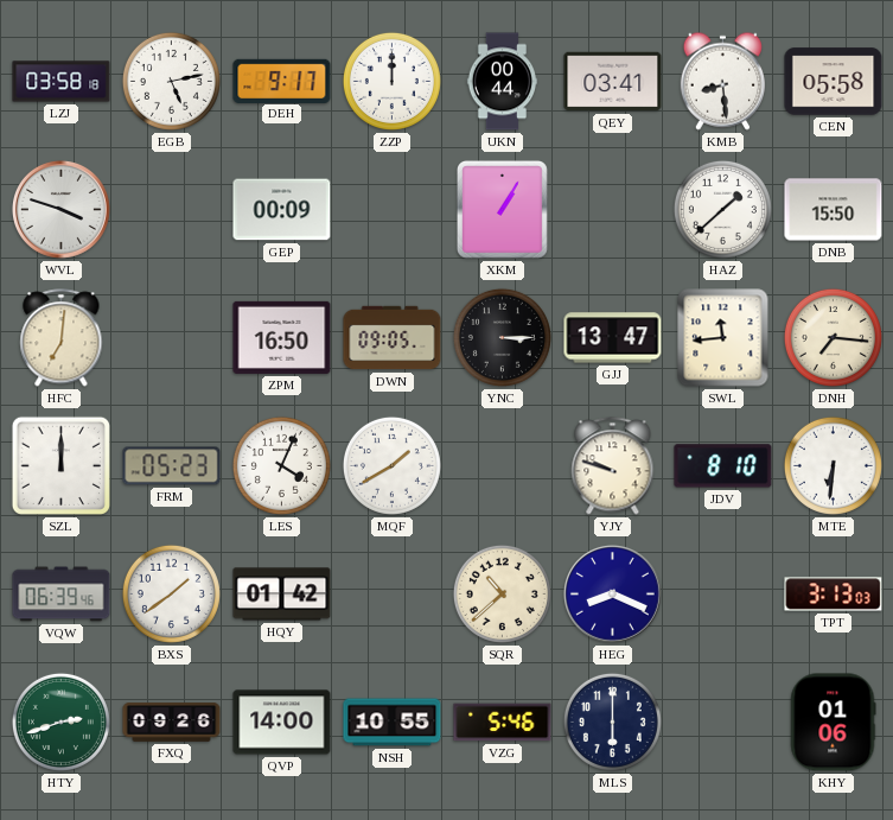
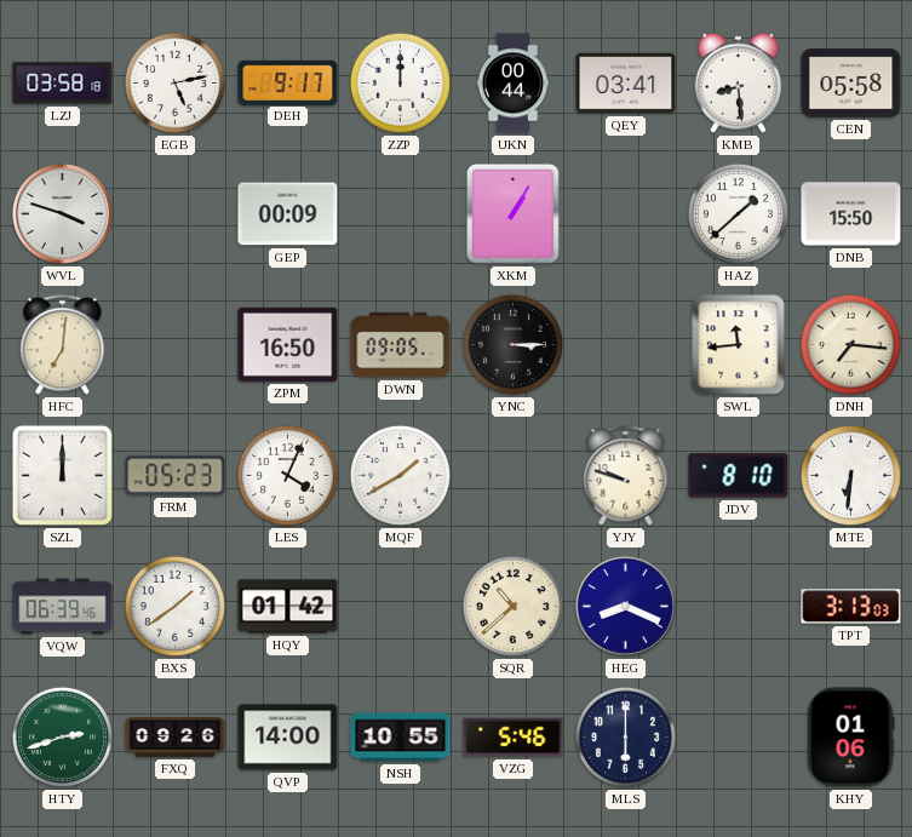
GJJ: 13:47 -> none (613, 338)
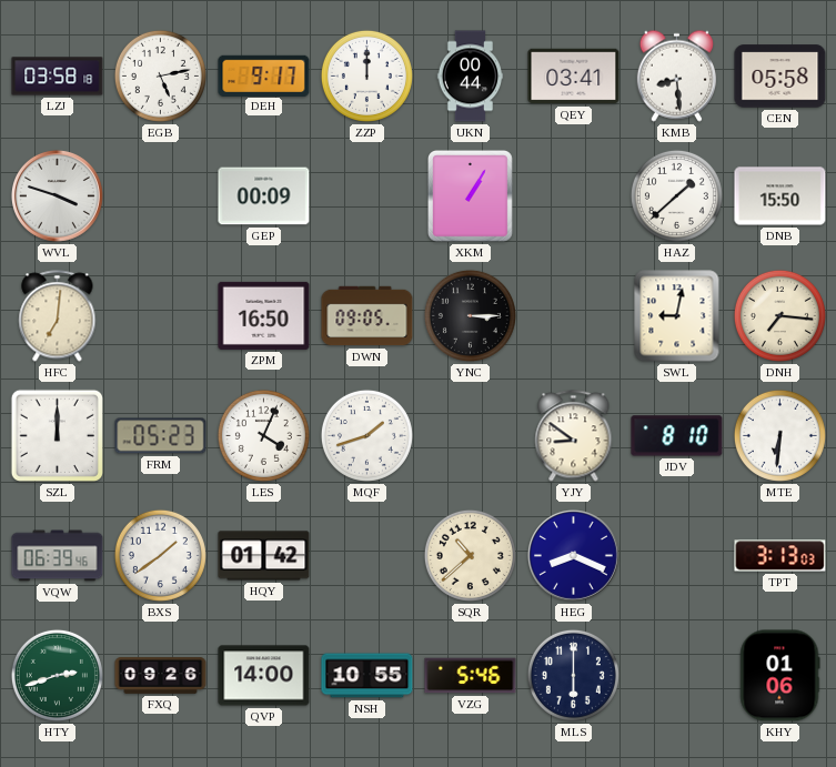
SWL: 11:44 -> 9:02 (677, 316)
MQF: 1:40 -> 1:42 (366, 435)
YJY: 9:48 -> 8:51 (574, 436)
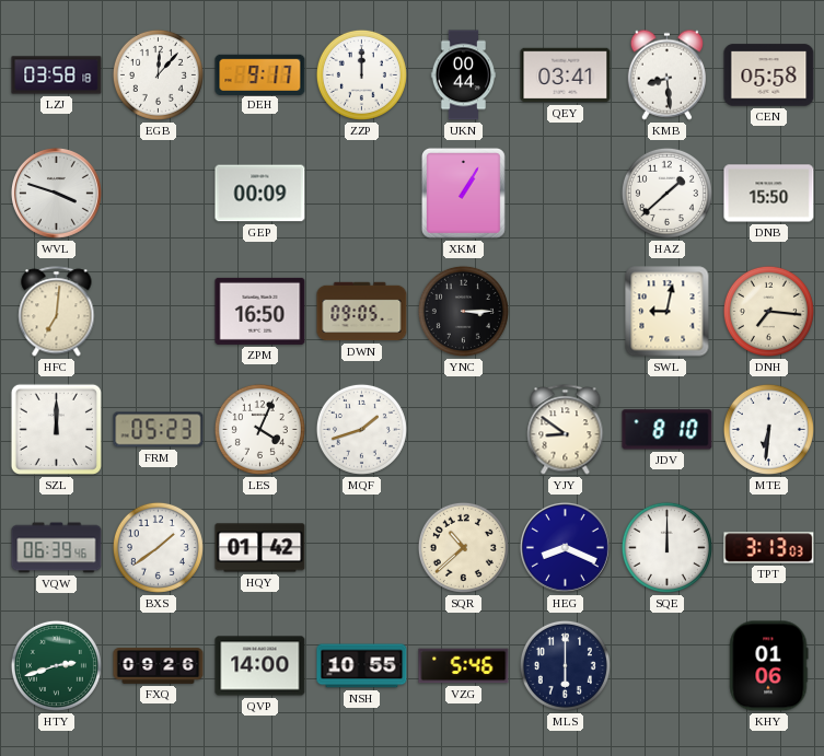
EGB: 5:13 -> 12:07 (158, 74)
SQE: none -> 12:00 (666, 547)
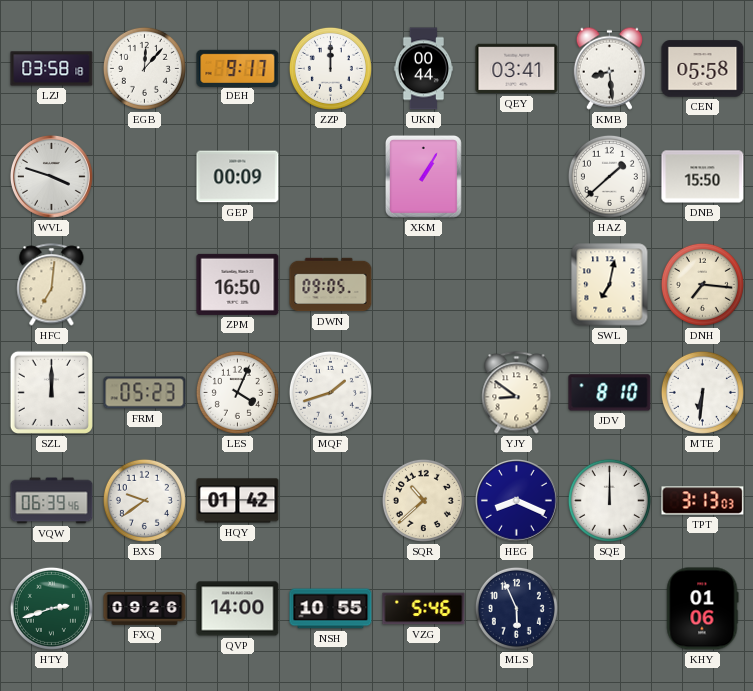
YNC: 3:15 -> none (463, 311)
SWL: 9:02 -> 7:02 (610, 285)
BXS: 1:39 -> 9:39 (144, 500)
MLS: 6:00 -> 5:56 (516, 608)
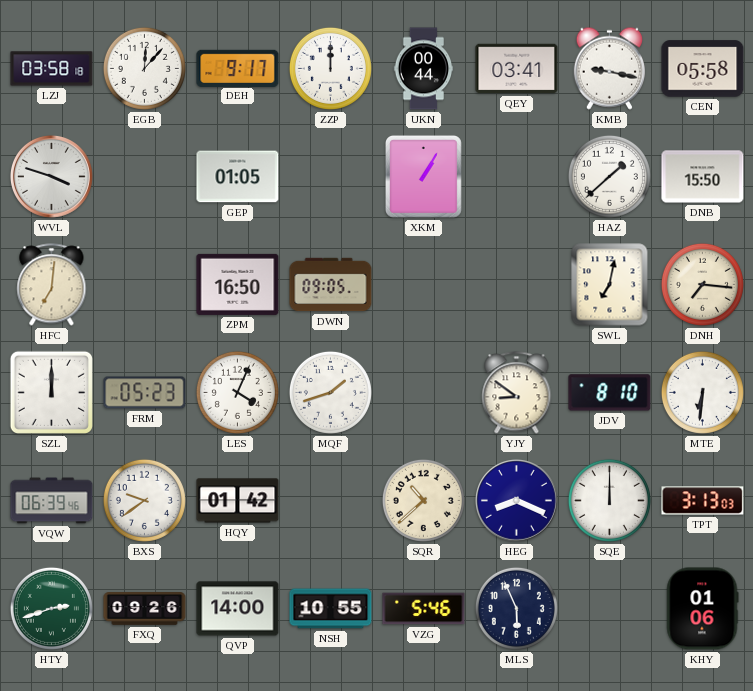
KMB: 8:29 -> 9:17 (609, 68)
GEP: 00:09 -> 01:05 (238, 177)
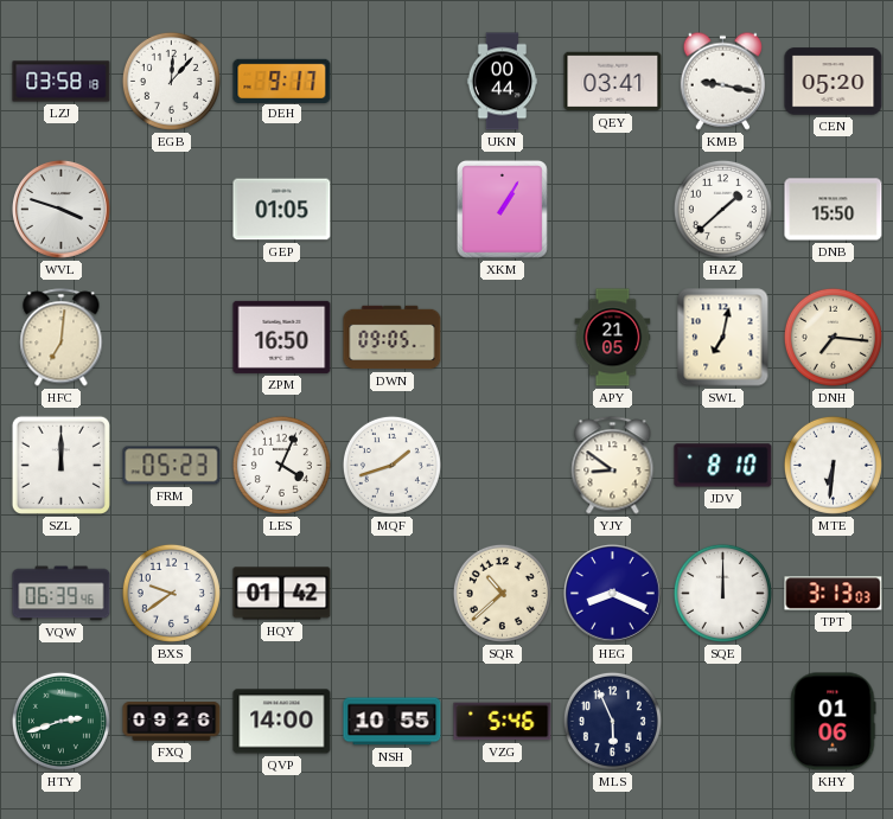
ZZP: 12:00 -> none (330, 68)
CEN: 05:58 -> 05:20 (834, 82)
APY: none -> 21:05 (613, 338)
